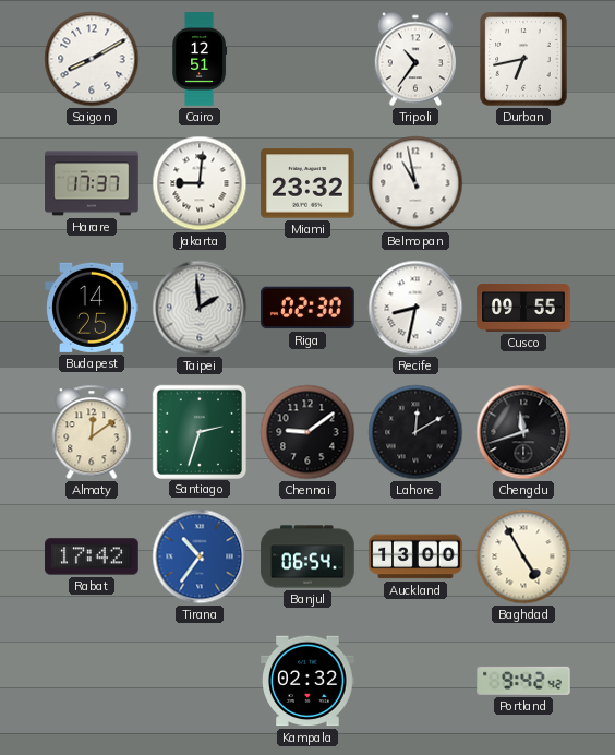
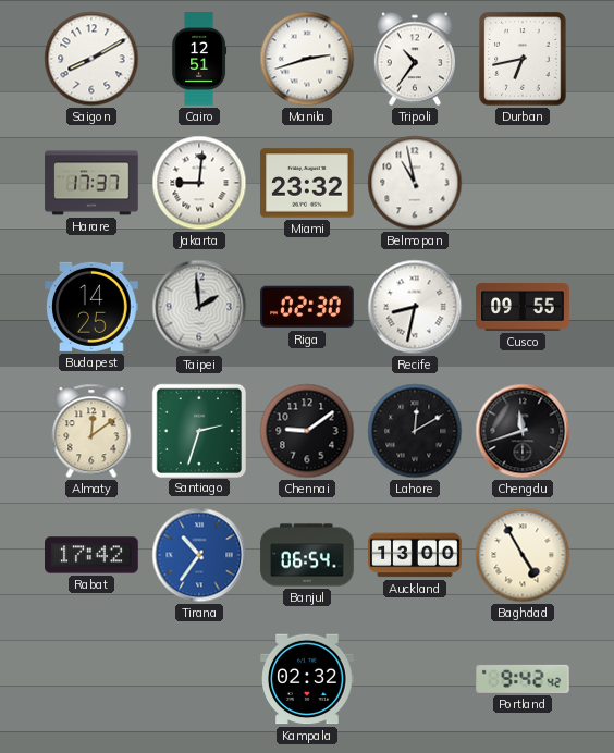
Manila: none -> 2:42 (307, 59)
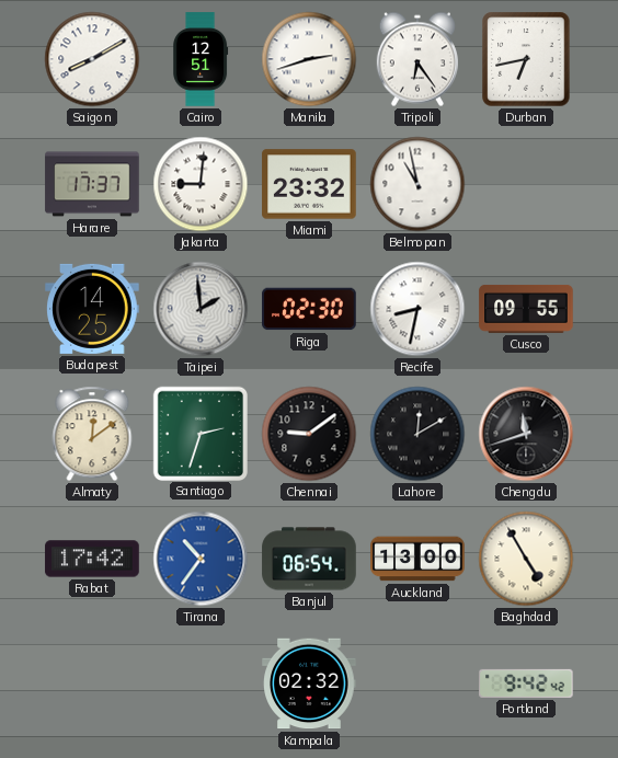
Tripoli: 10:36 -> 6:24 (417, 59)
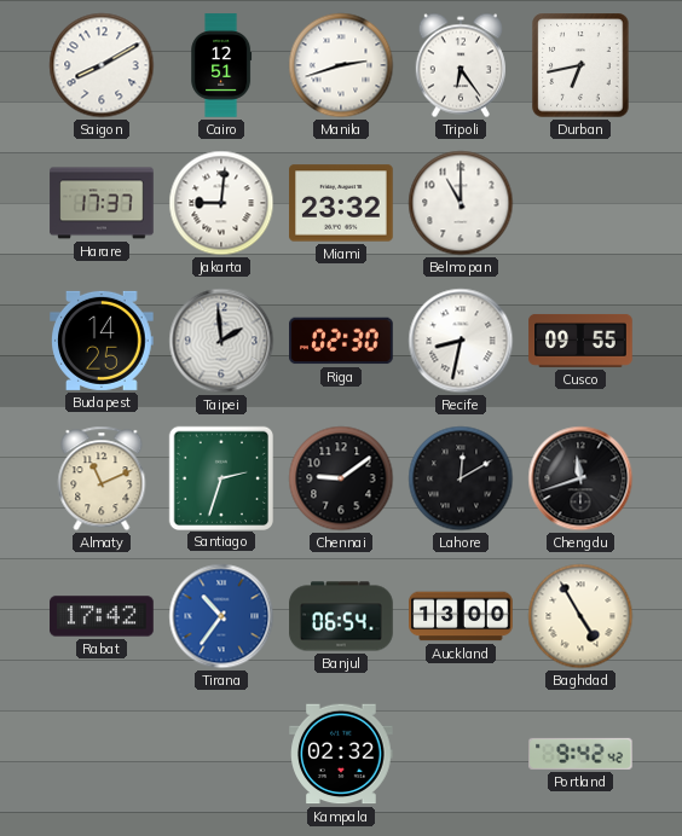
Belmopan: 10:58 -> 11:00 (461, 203)
Almaty: 12:09 -> 11:11 (102, 478)
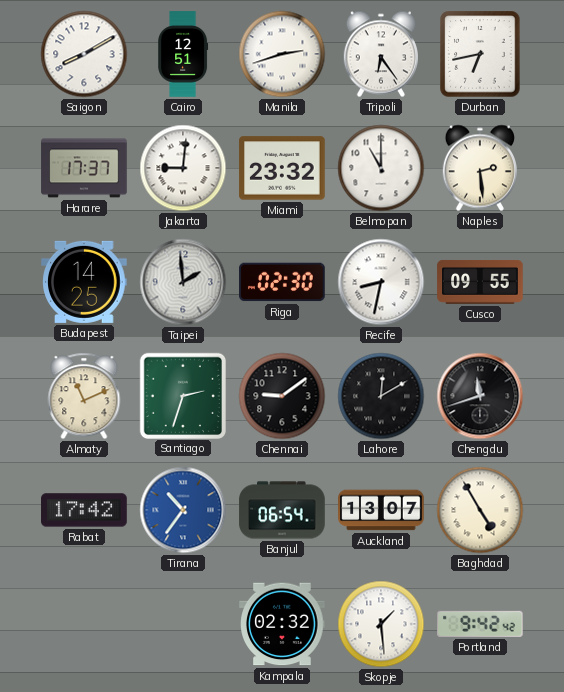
Naples: none -> 2:29 (480, 168)
Auckland: 13:00 -> 13:07 (381, 510)
Skopje: none -> 1:29 (381, 624)
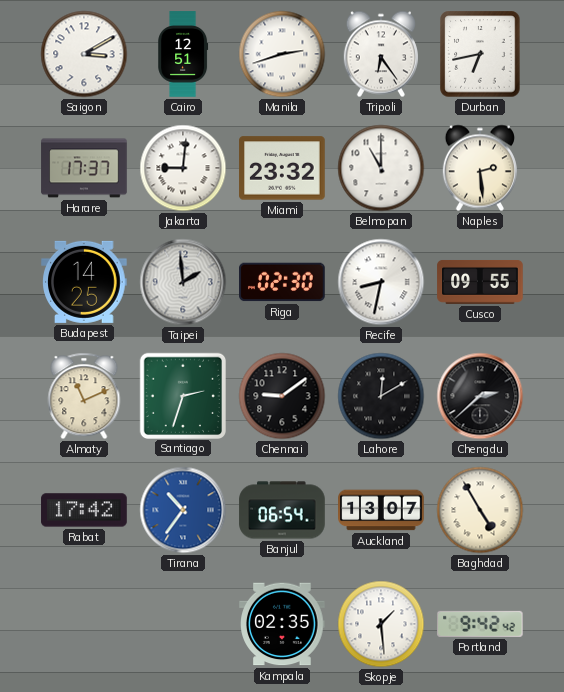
Saigon: 8:10 -> 3:10 (84, 54)
Chengdu: 11:42 -> 2:38 (480, 396)
Kampala: 02:32 -> 02:35 (282, 624)
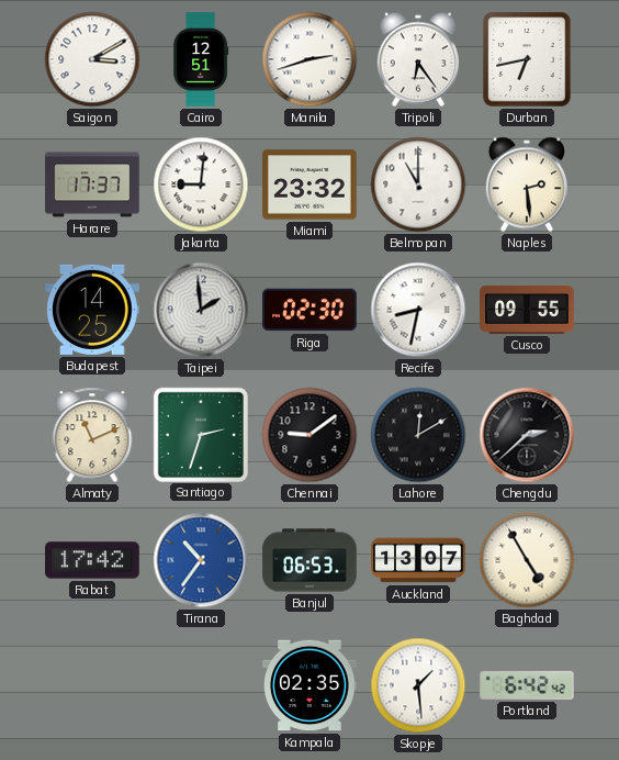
Banjul: 06:54 -> 06:53 (309, 560)
Portland: 9:42 -> 6:42 (528, 685)
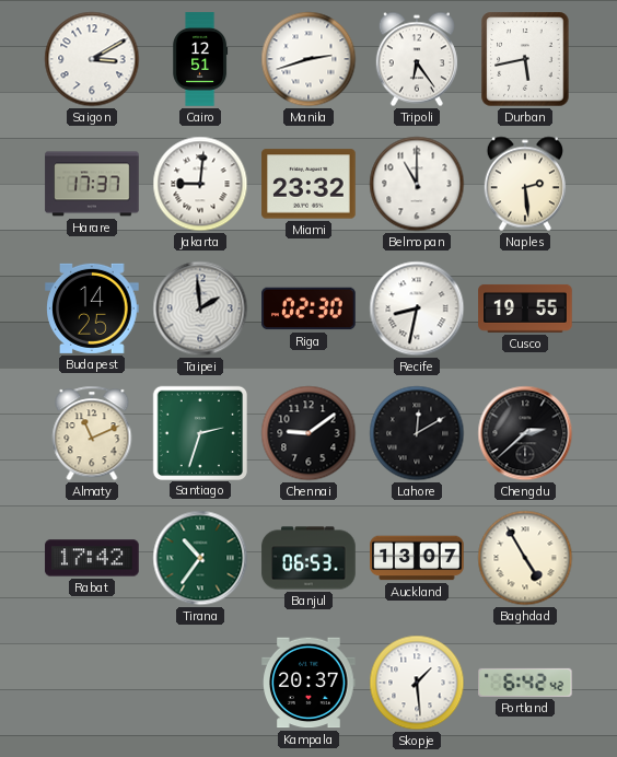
Durban: 6:43 -> 5:43 (525, 59)
Cusco: 09:55 -> 19:55 (525, 308)
Tirana dial: blue -> green (200, 558)
Kampala: 02:35 -> 20:37 (308, 683)
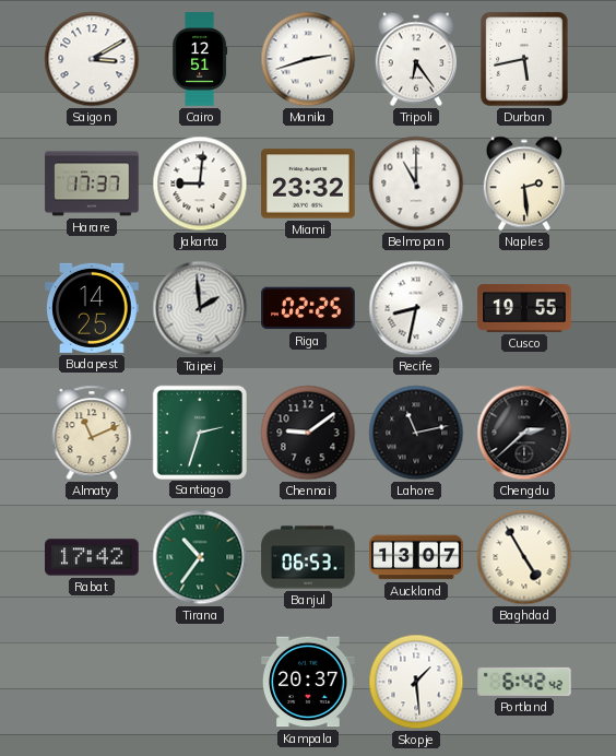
Riga: 02:30 -> 02:25 (308, 308)
Lahore: 12:10 -> 11:13 (416, 433)
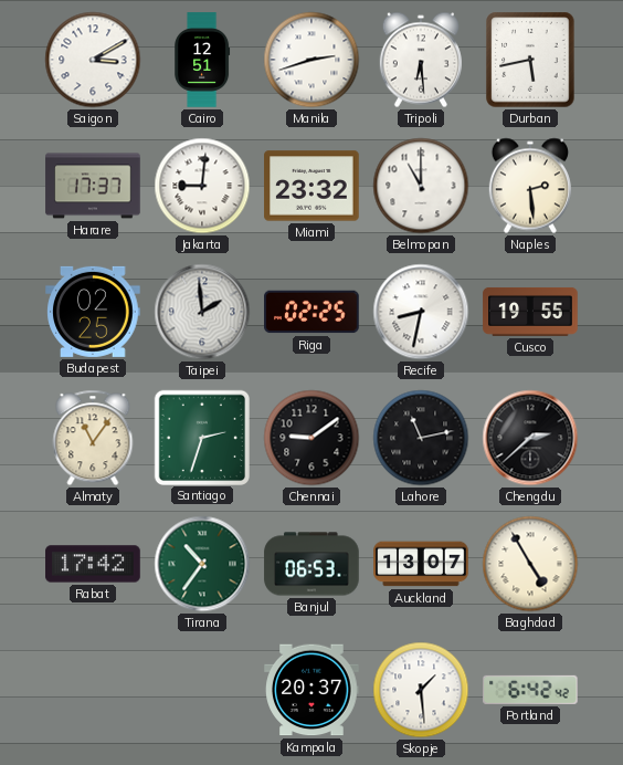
Tripoli: 6:24 -> 6:29 (421, 60)
Budapest: 14:25 -> 02:25 (93, 312)
Almaty: 11:11 -> 11:06 (93, 438)
